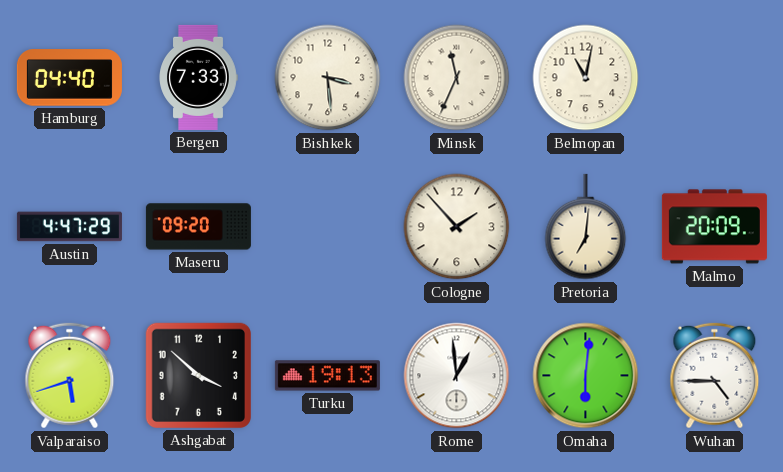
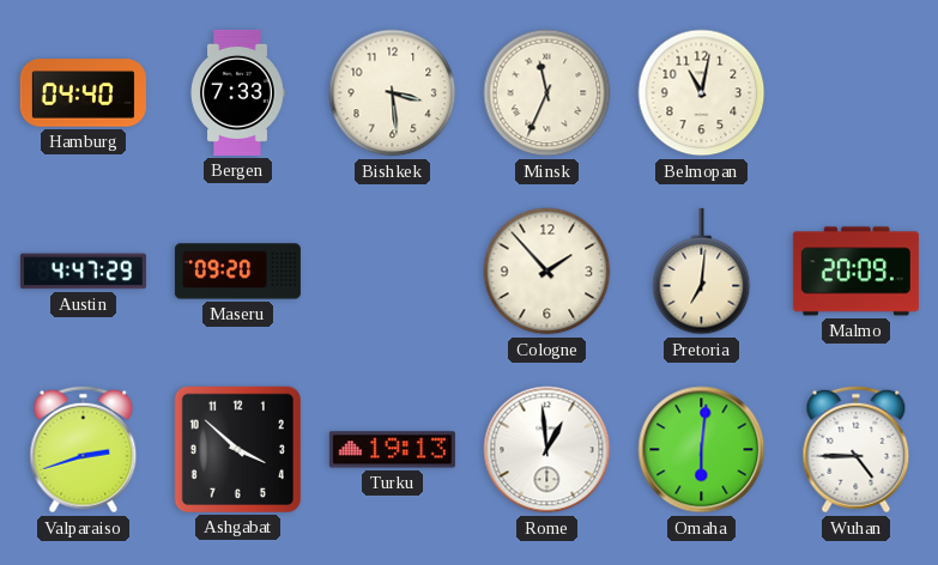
Valparaiso: 5:42 -> 2:42 (84, 450)
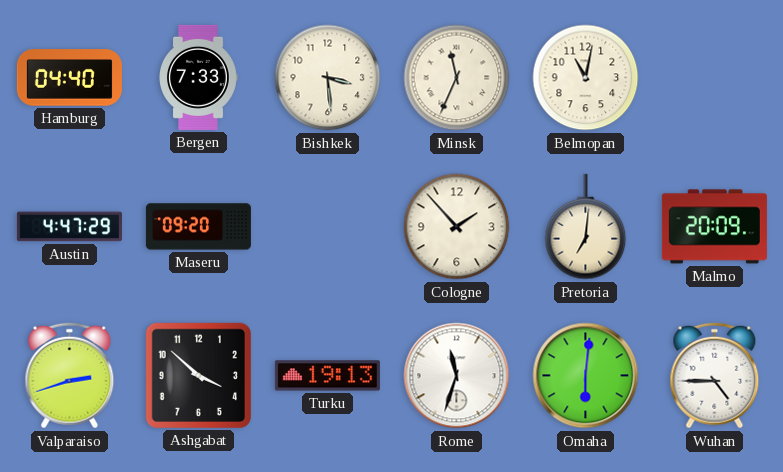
Rome: 12:59 -> 11:33 (457, 376)
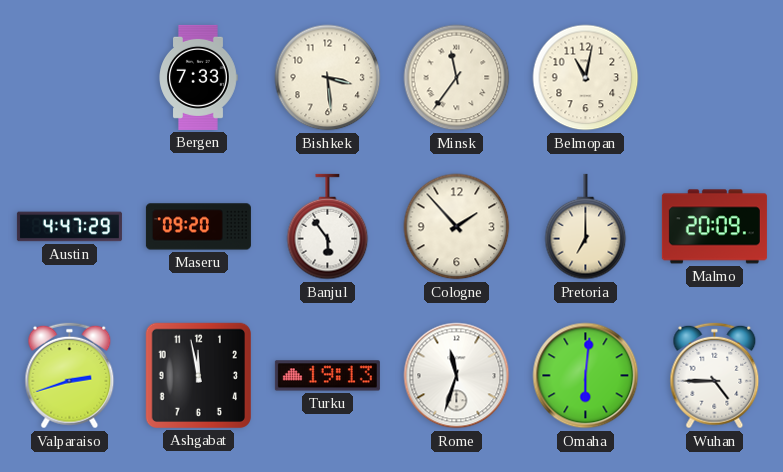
Hamburg: 04:40 -> none (69, 78)
Minsk: 11:34 -> 11:36 (457, 78)
Banjul: none -> 5:54 (328, 227)
Pretoria: 7:01 -> 7:00 (586, 227)
Ashgabat: 3:52 -> 11:58 (198, 375)
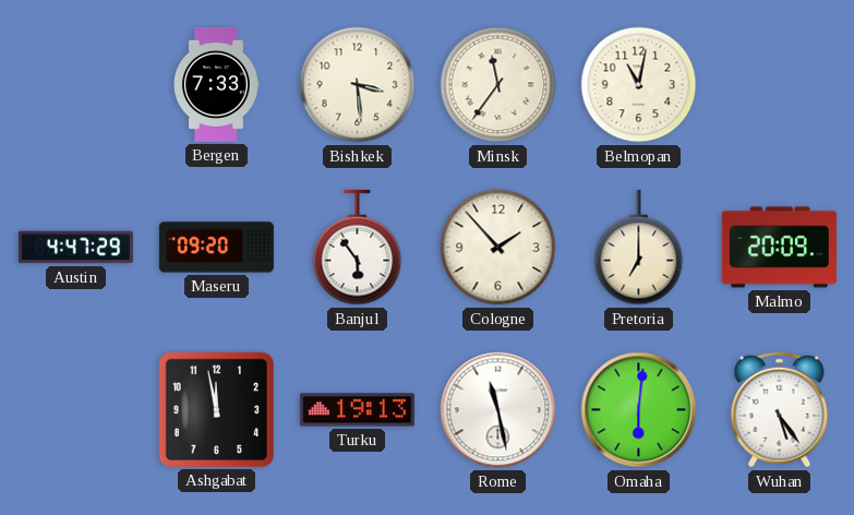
Valparaiso: 2:42 -> none (70, 376)
Rome: 11:33 -> 11:28 (498, 410)
Wuhan: 4:45 -> 5:24 (780, 410)
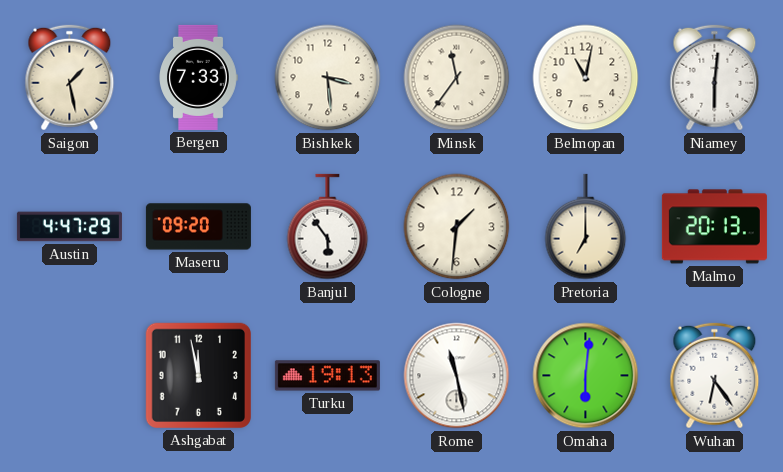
Saigon: none -> 1:28 (70, 78)
Niamey: none -> 6:01 (715, 78)
Cologne: 1:53 -> 1:31 (457, 227)
Malmo: 20:09 -> 20:13 (714, 227)
Wuhan: 5:24 -> 6:24 (715, 376)
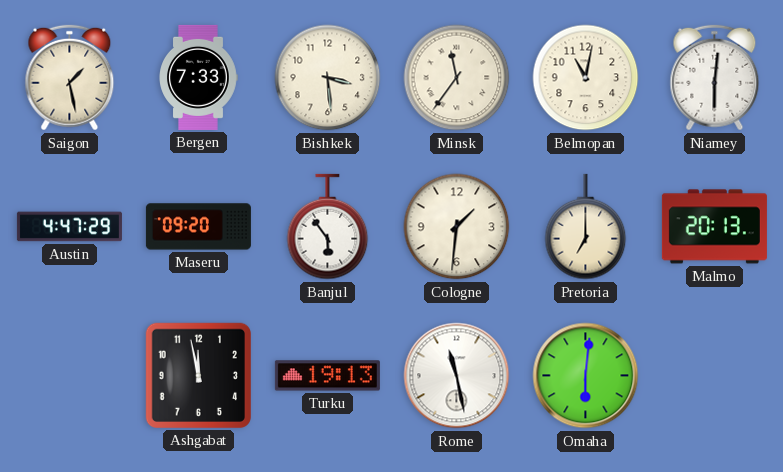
Wuhan: 6:24 -> none (715, 376)
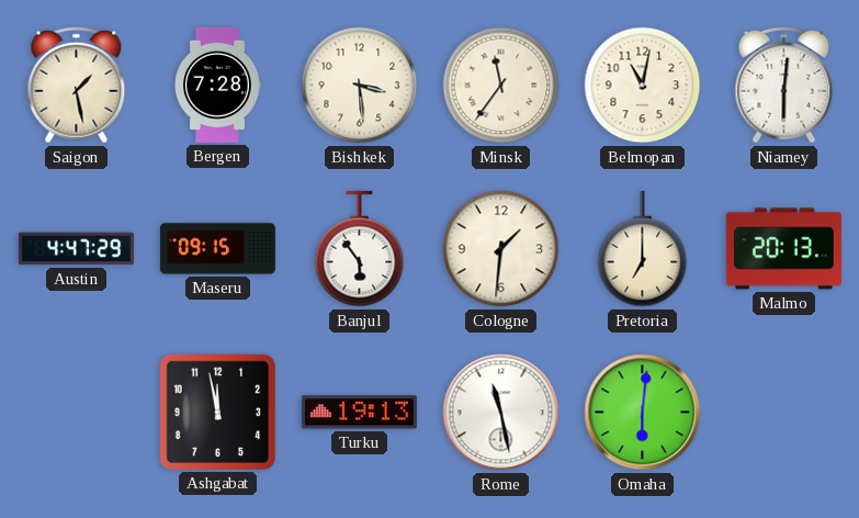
Bergen: 7:33 -> 7:28 (217, 85)
Maseru: 09:20 -> 09:15 (217, 249)
